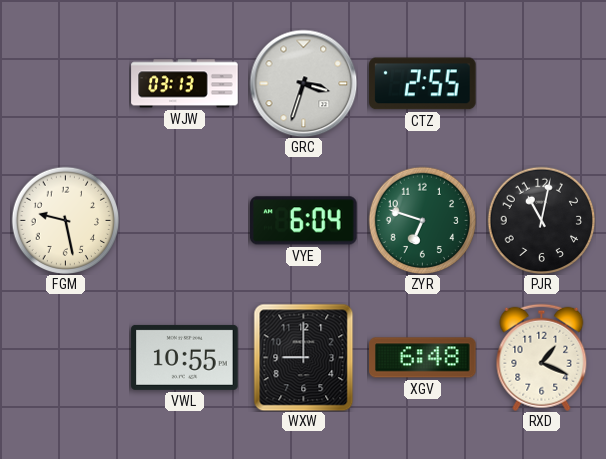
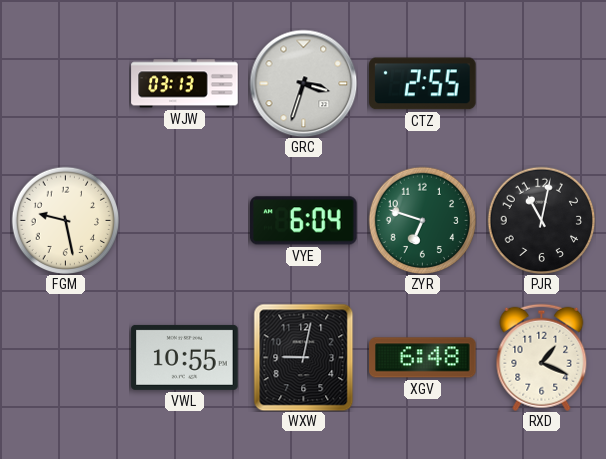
WXW: 9:00 -> 9:02 (304, 357)
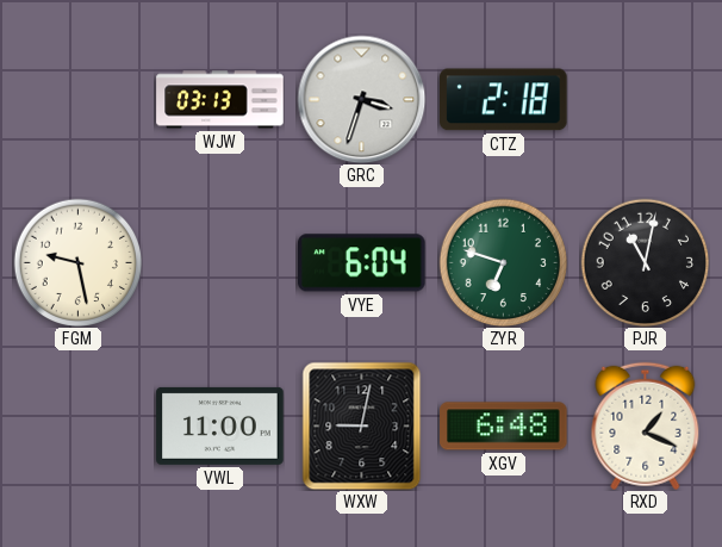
CTZ: 2:55 -> 2:18 (504, 100)
VWL: 10:55 -> 11:00 (220, 425)
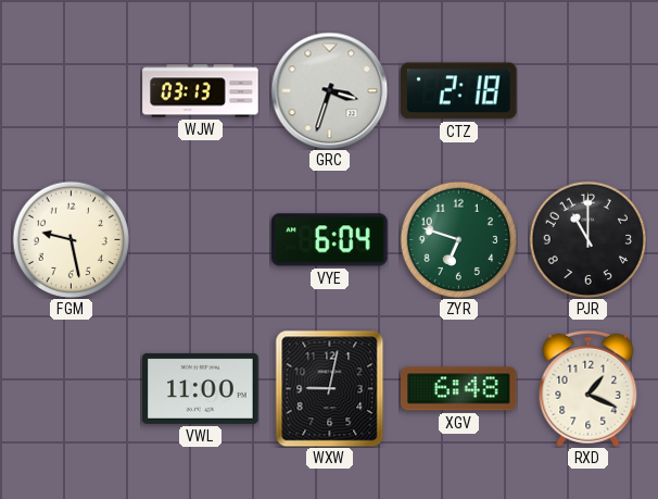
PJR: 11:02 -> 11:00 (587, 239)
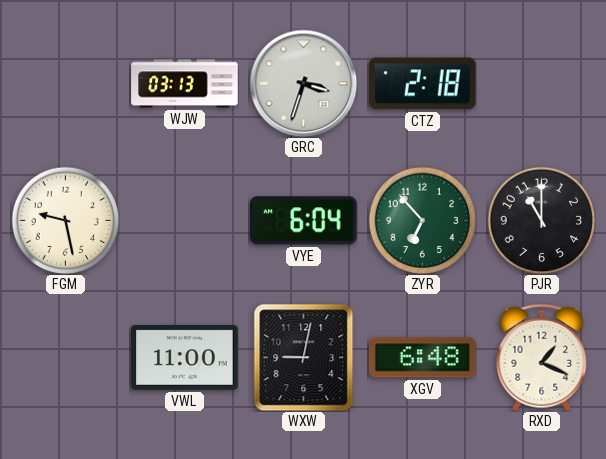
ZYR: 6:48 -> 6:53 (422, 220)
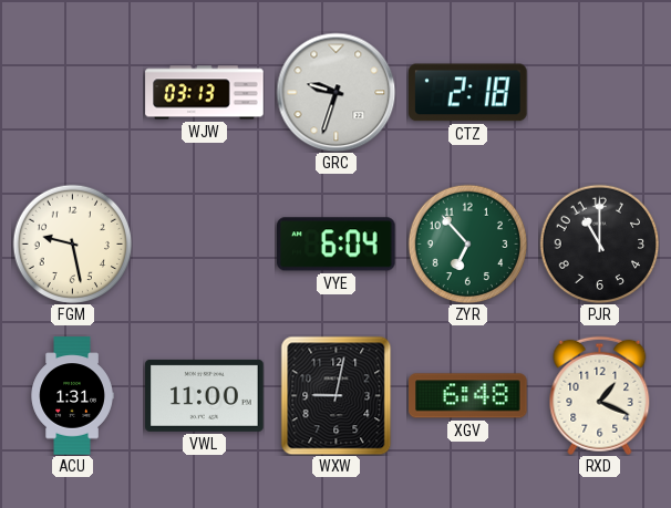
GRC: 3:33 -> 9:33 (335, 92)
ACU: none -> 1:31 (72, 396)
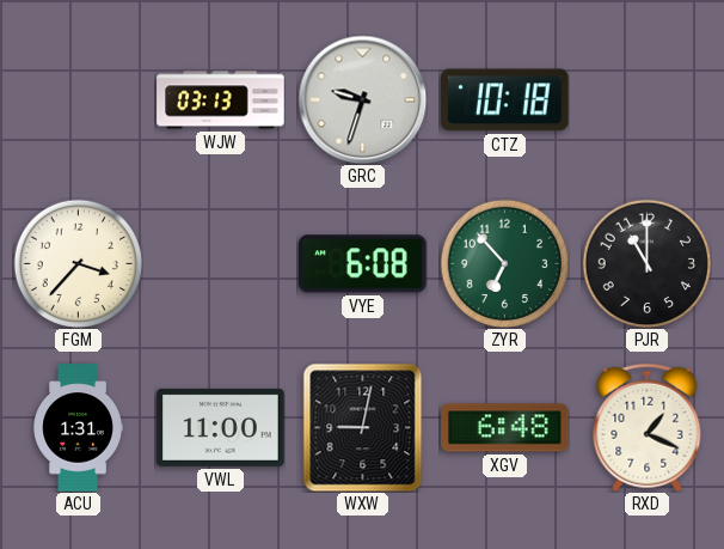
CTZ: 2:18 -> 10:18 (505, 100)
FGM: 9:28 -> 3:37 (78, 263)
VYE: 6:04 -> 6:08 (363, 264)
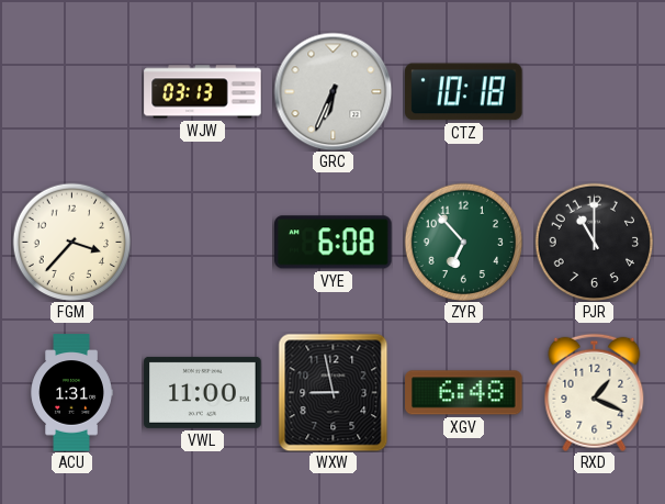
GRC: 9:33 -> 6:34 (332, 91)
WXW: 9:02 -> 8:58 (334, 392)
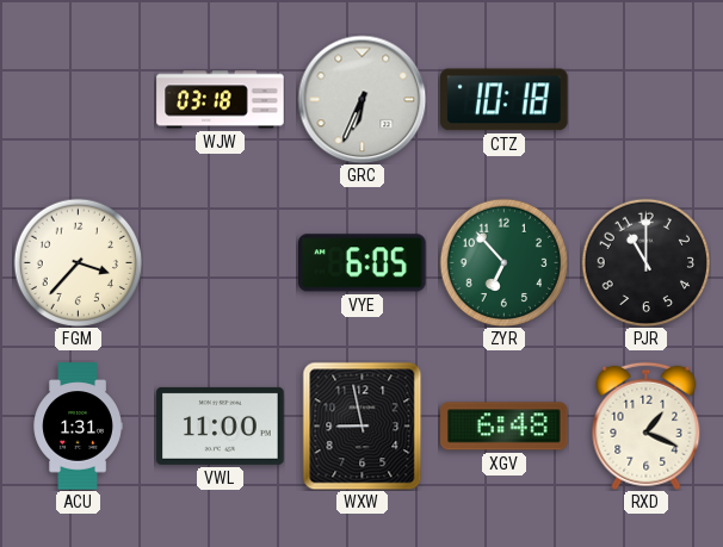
WJW: 03:13 -> 03:18 (221, 100)
VYE: 6:08 -> 6:05 (363, 263)
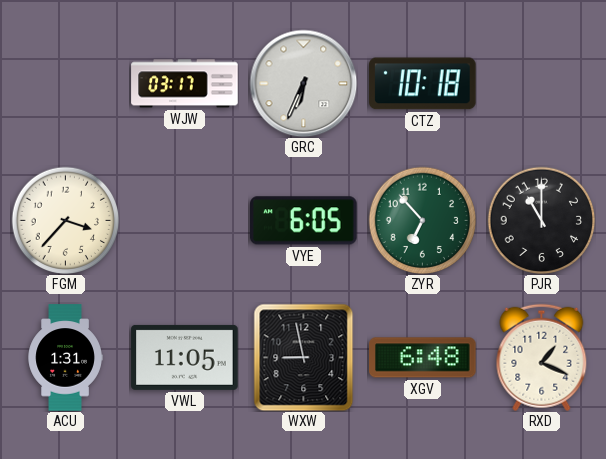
WJW: 03:18 -> 03:17 (185, 84)
VWL: 11:00 -> 11:05 (185, 357)
